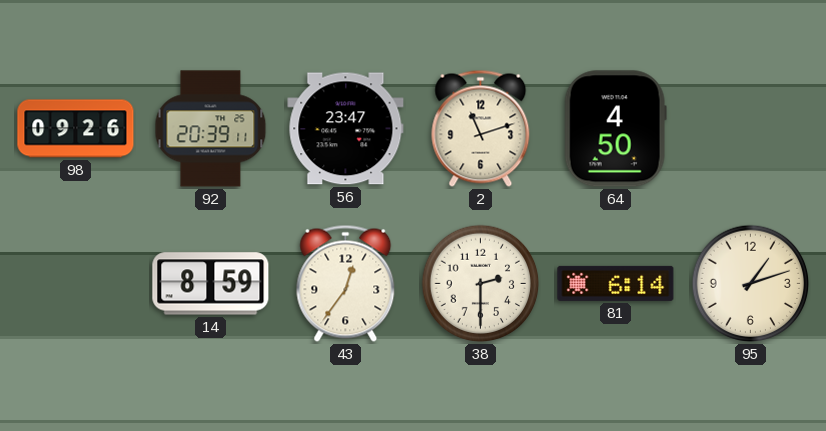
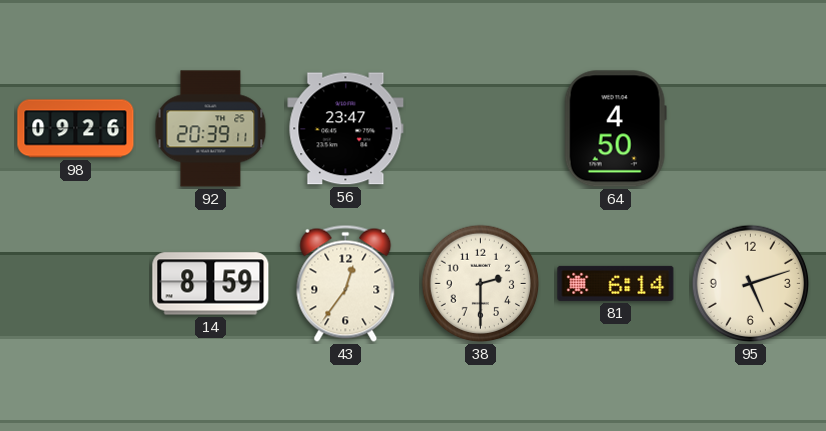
2: 11:12 -> none (481, 128)
95: 1:12 -> 5:12 (751, 284)
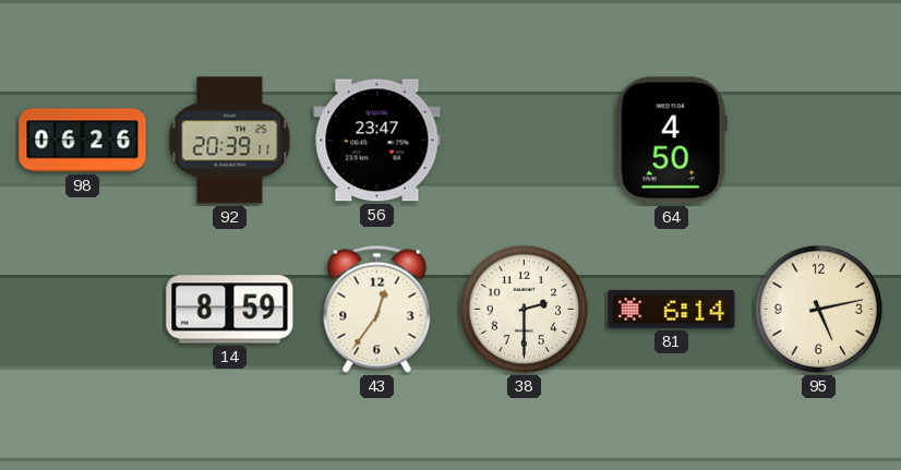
98: 09:26 -> 06:26 (83, 141)
95: 5:12 -> 5:13 (819, 310)
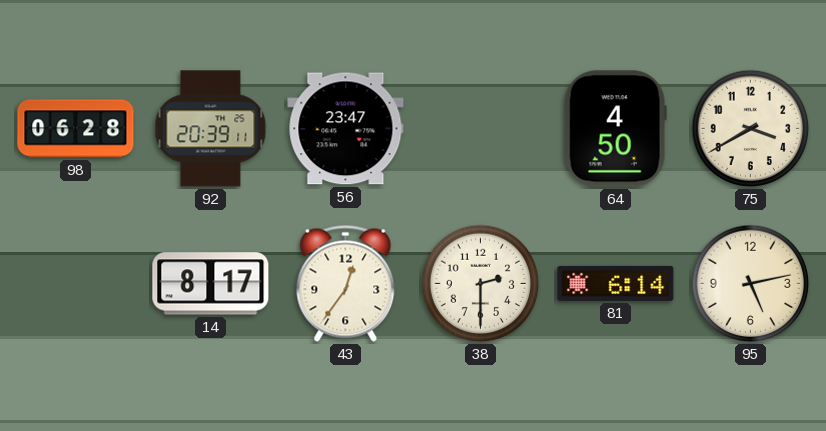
98: 06:26 -> 06:28 (76, 129)
75: none -> 3:40 (751, 129)
14: 8:59 -> 8:17 (211, 284)
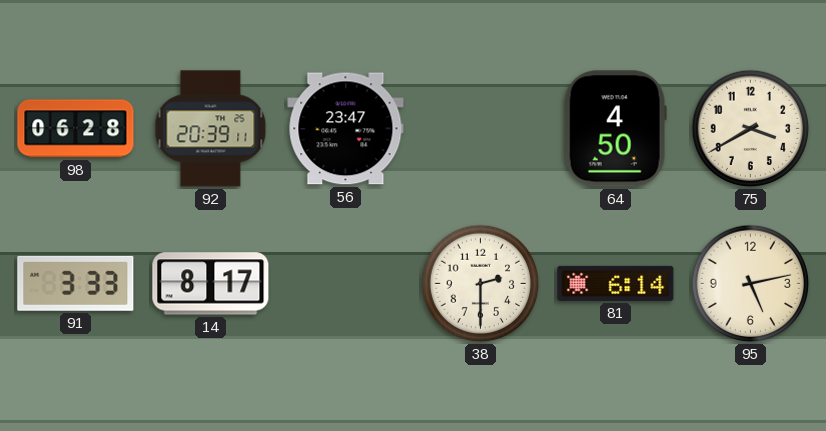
91: none -> 3:33 (76, 283)
43: 12:36 -> none (346, 283)
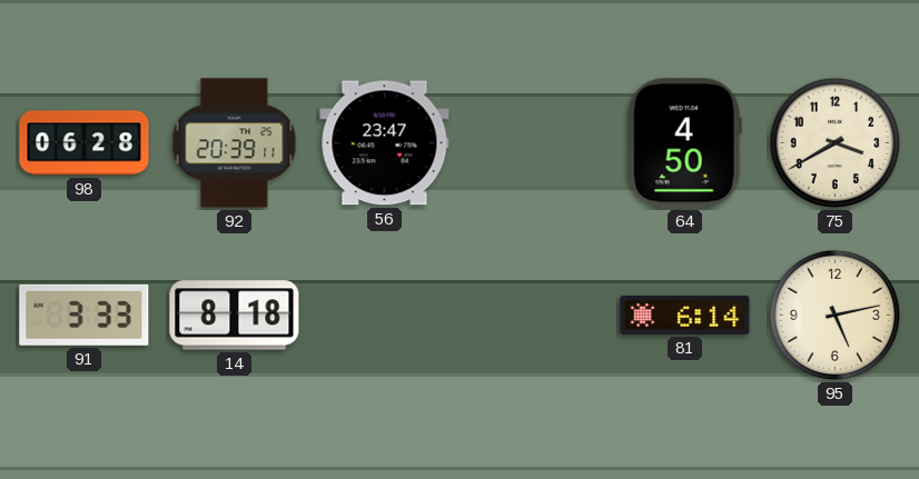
14: 8:17 -> 8:18 (235, 316)
38: 2:30 -> none (481, 284)
